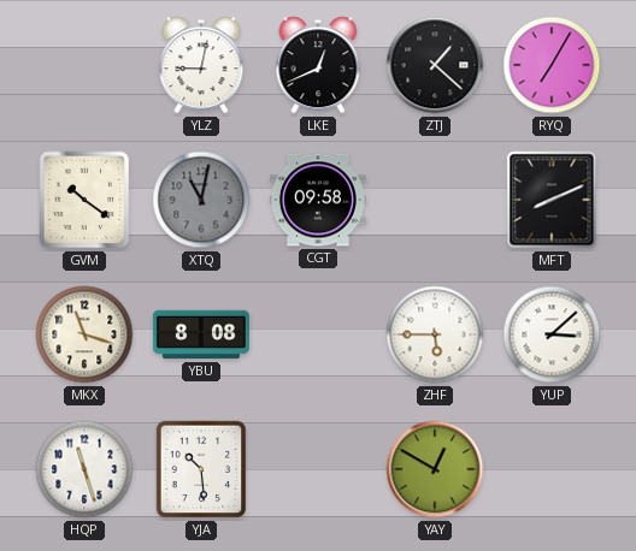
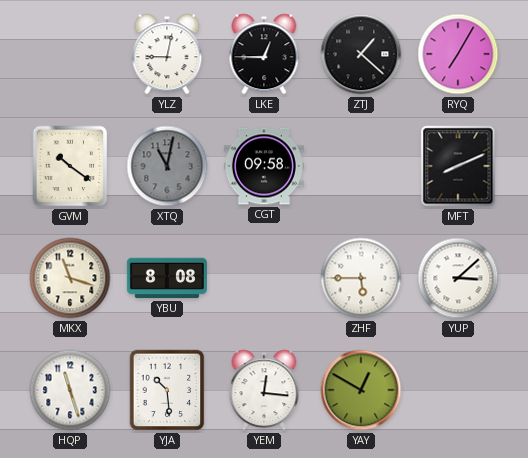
LKE: 12:41 -> 12:45 (264, 54)
YEM: none -> 12:16 (264, 390)
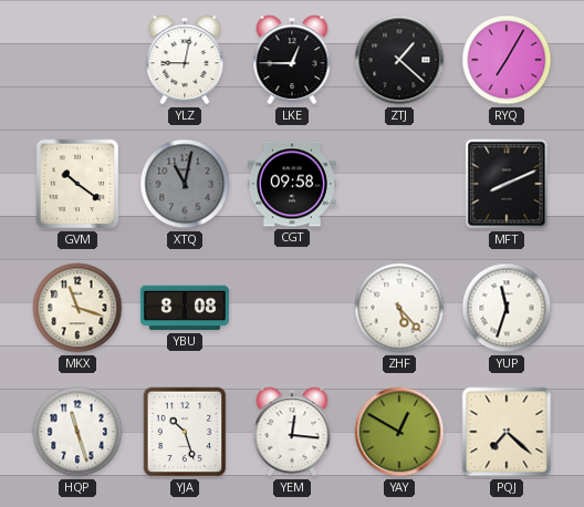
ZHF: 5:45 -> 5:23 (399, 308)
YUP: 3:08 -> 11:33 (507, 308)
YJA: 10:29 -> 10:27 (185, 432)
PQJ: none -> 7:22 (507, 432)
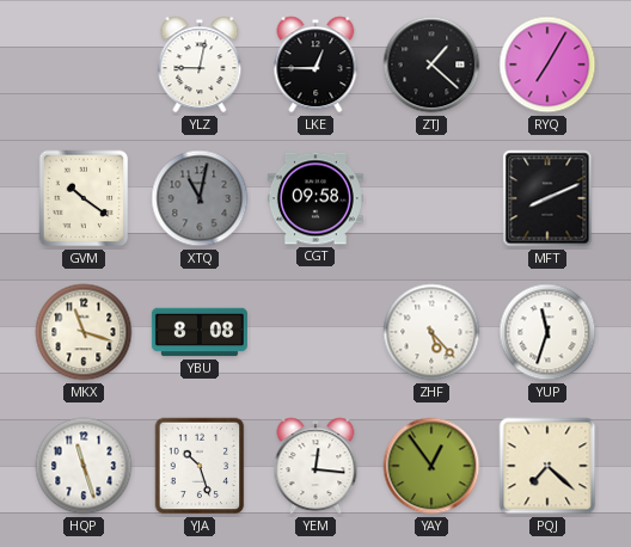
YAY: 12:50 -> 12:54 (431, 466)
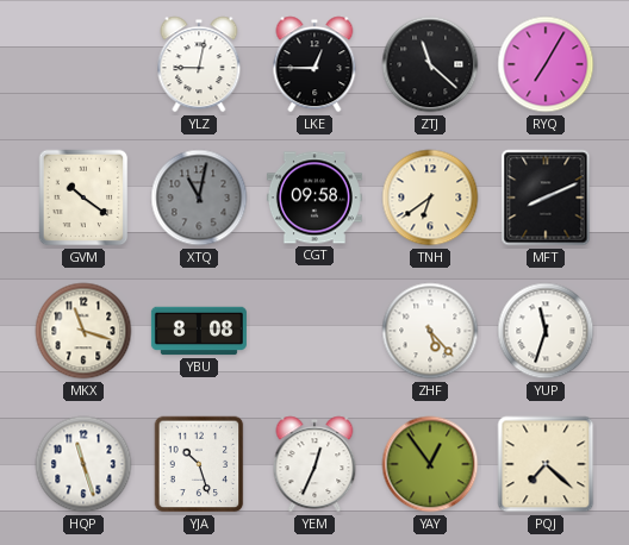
ZTJ: 1:22 -> 11:22 (430, 64)
TNH: none -> 6:39 (430, 198)
YEM: 12:16 -> 12:34 (314, 464)
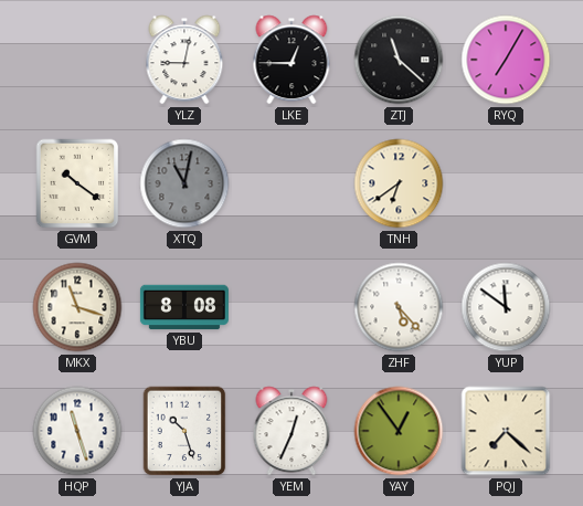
CGT: 09:58 -> none (314, 198)
MFT: 8:11 -> none (546, 198)
YUP: 11:33 -> 11:51 (506, 307)
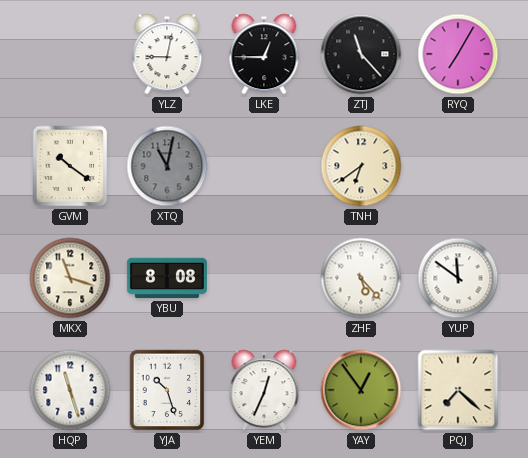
ZTJ: 11:22 -> 11:23 (361, 54)
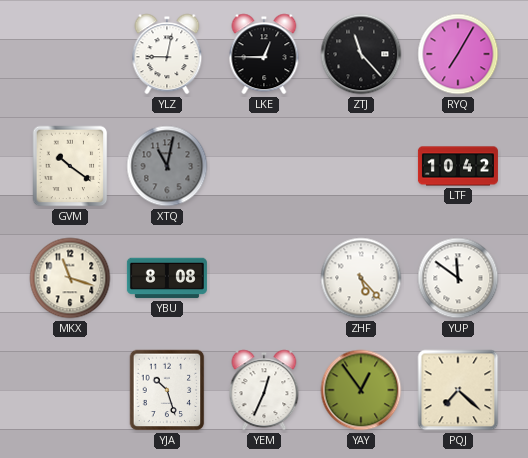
TNH: 6:39 -> none (361, 166)
LTF: none -> 10:42 (458, 166)
HQP: 11:27 -> none (70, 390)
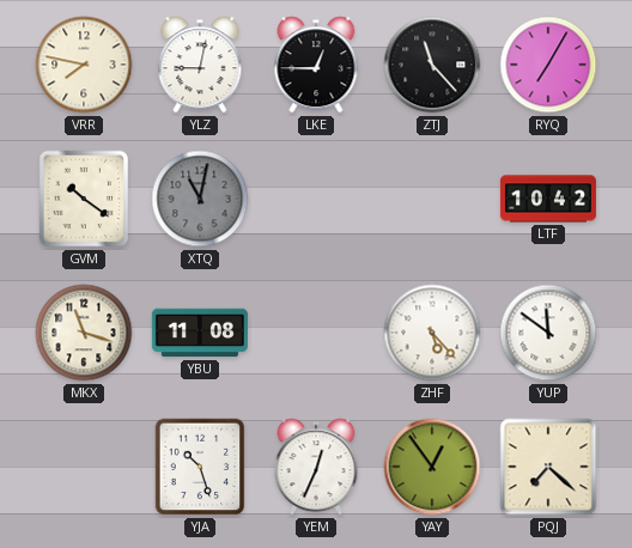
VRR: none -> 7:47 (84, 65)
YBU: 8:08 -> 11:08 (200, 333)
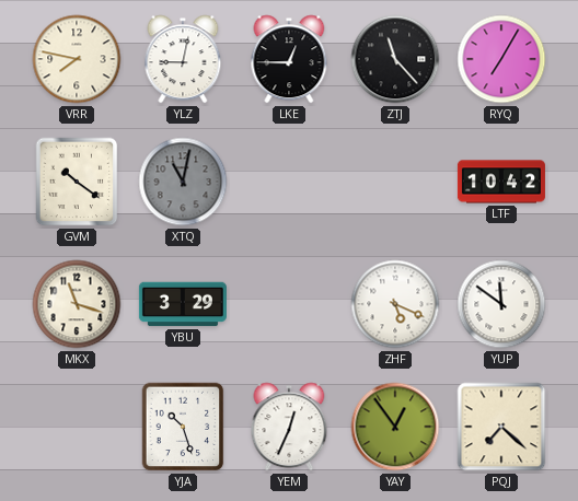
YBU: 11:08 -> 3:29 (183, 304)
ZHF: 5:23 -> 5:19 (395, 304)
